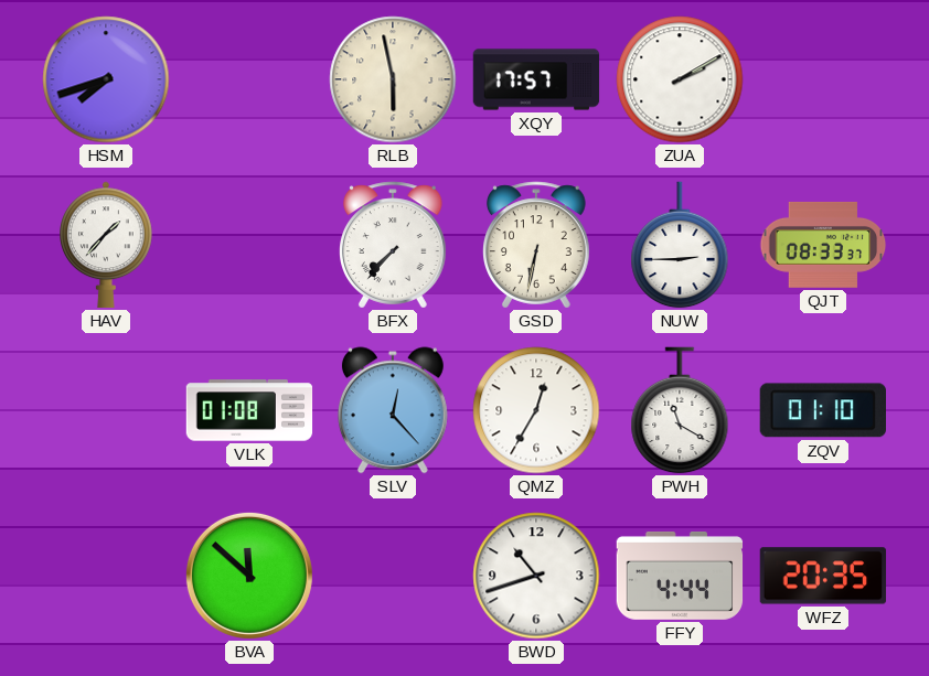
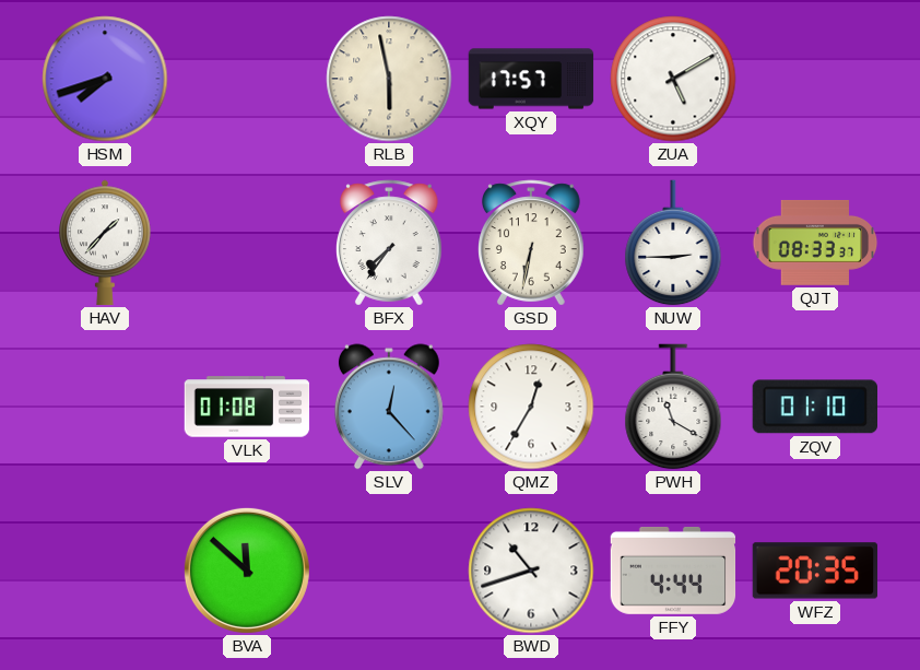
ZUA: 2:10 -> 5:10 (673, 79)
BFX: 7:37 -> 7:36 (390, 243)
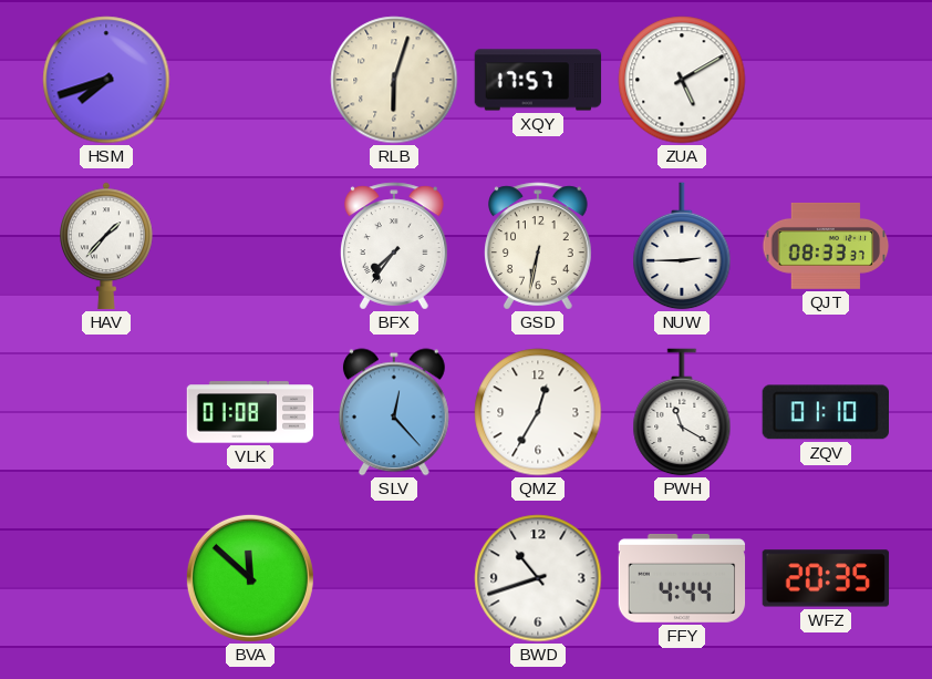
RLB: 5:58 -> 6:03 (394, 80)
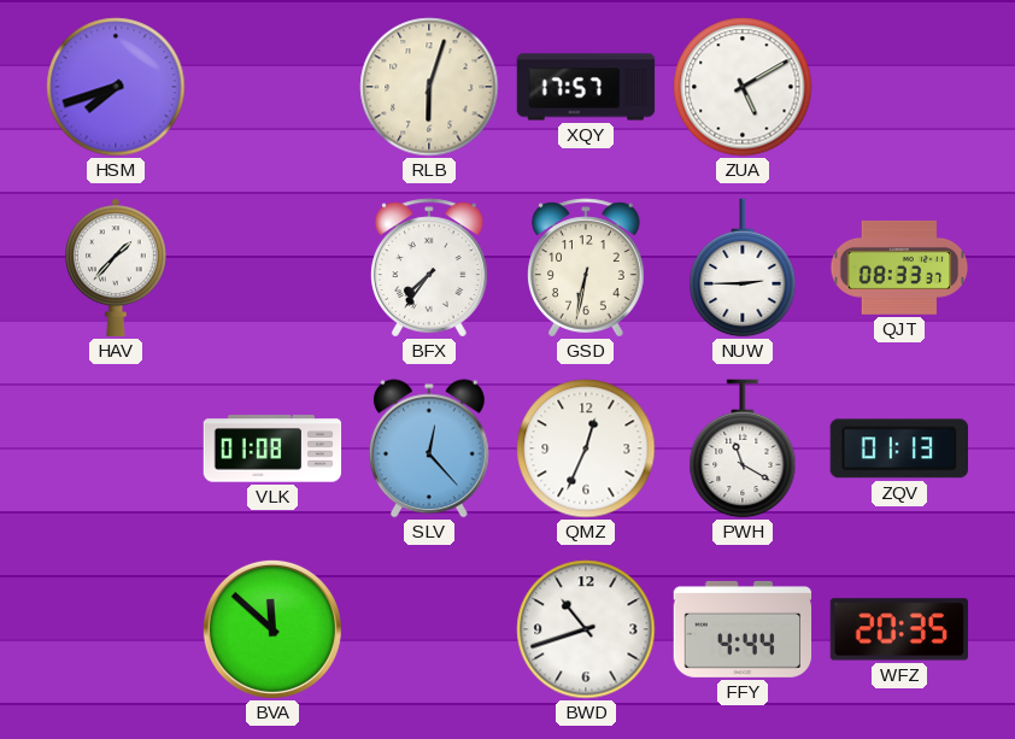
QMZ: 12:35 -> 12:34 (586, 448)
ZQV: 01:10 -> 01:13 (898, 448)
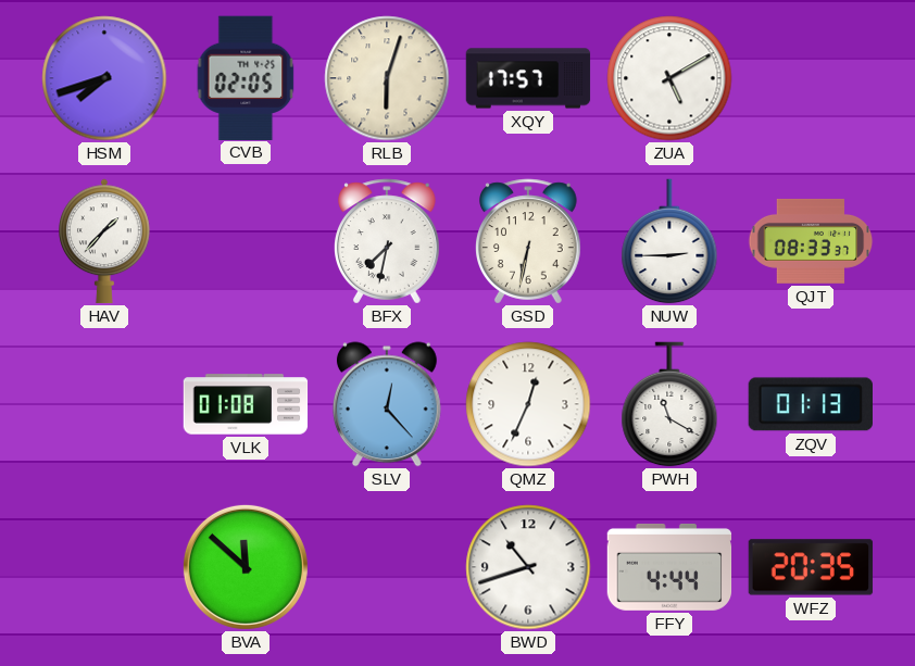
CVB: none -> 02:05 (246, 77)
BFX: 7:36 -> 7:32 (388, 241)
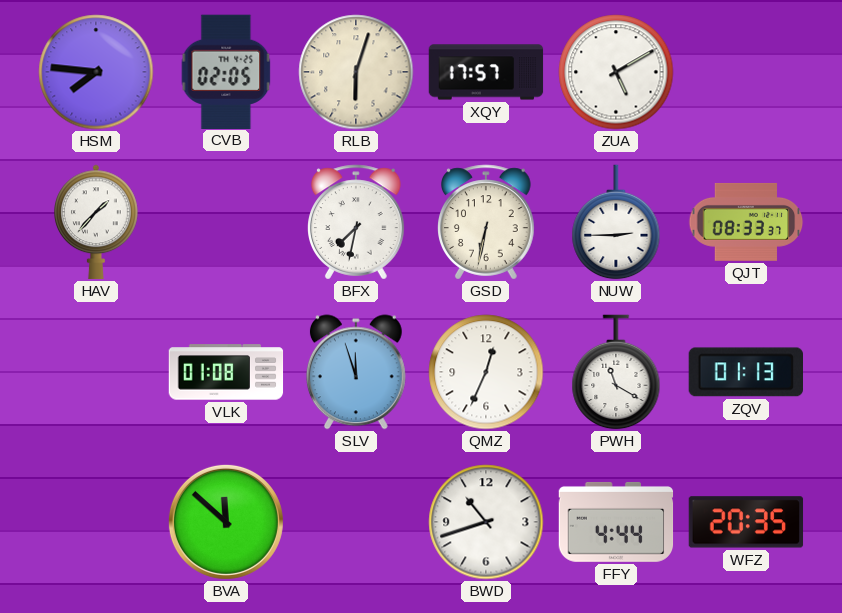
HSM: 7:42 -> 7:46 (96, 72)
SLV: 12:23 -> 11:57 (356, 372)
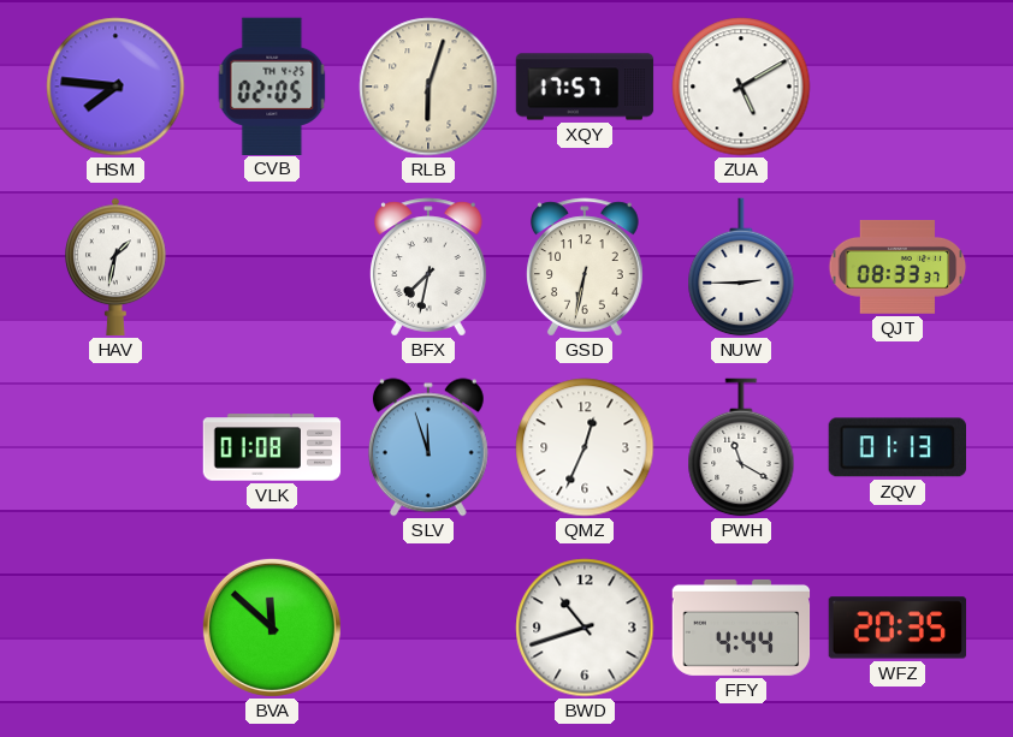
HAV: 1:37 -> 1:32 (117, 267)
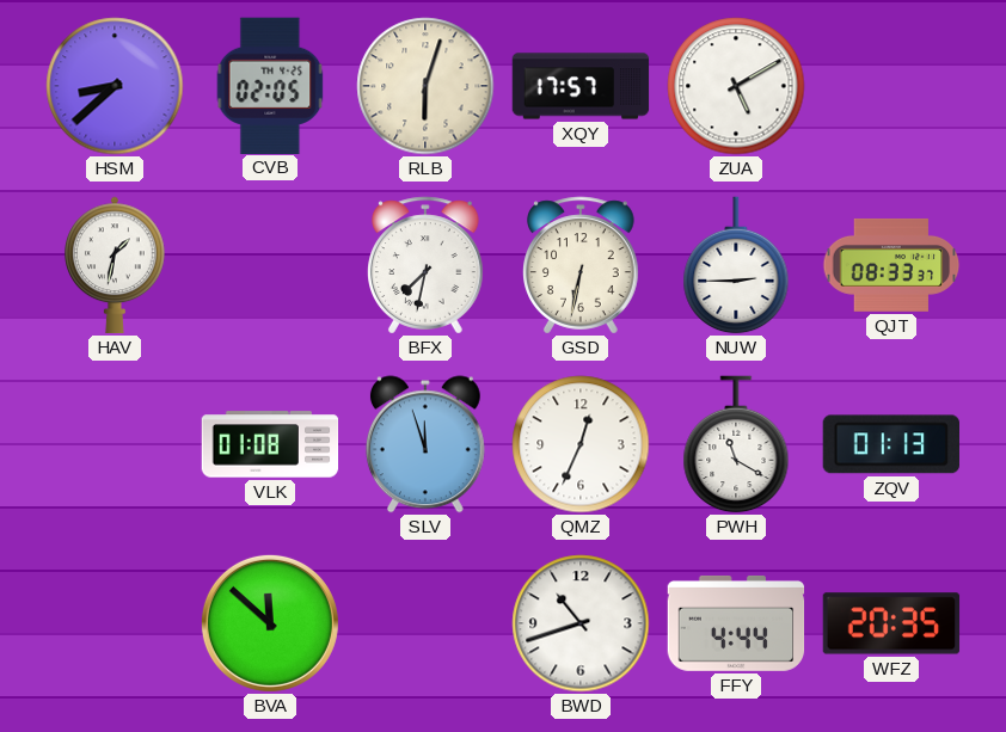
HSM: 7:46 -> 8:38 (115, 86)
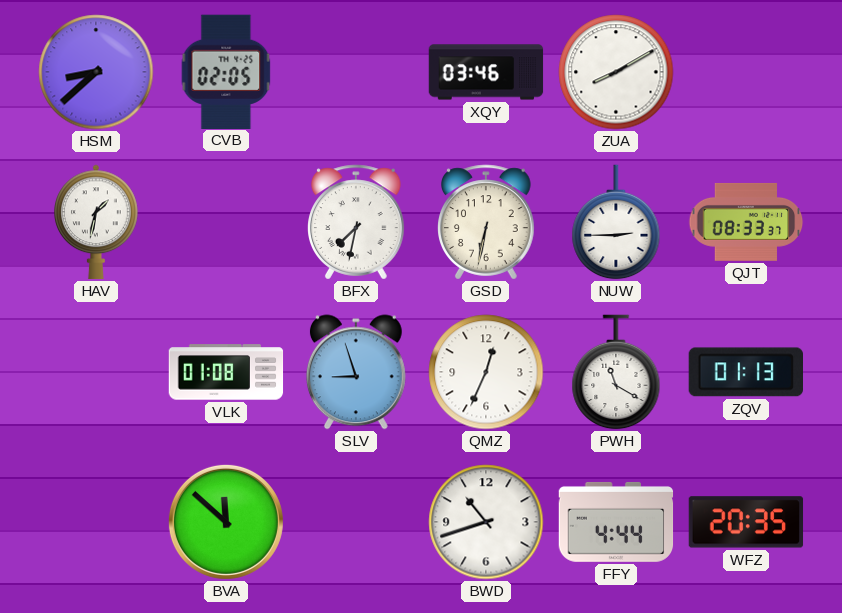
RLB: 6:03 -> none (425, 86)
XQY: 17:57 -> 03:46 (486, 72)
ZUA: 5:10 -> 8:10 (616, 72)
SLV: 11:57 -> 8:57 (356, 372)
